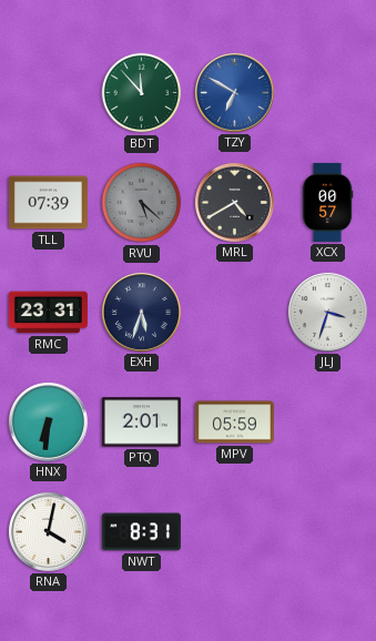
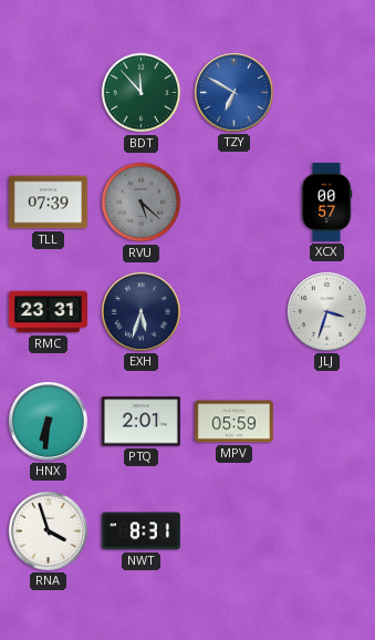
MRL: 4:40 -> none (234, 202)
RNA: 4:02 -> 3:57 (48, 530)
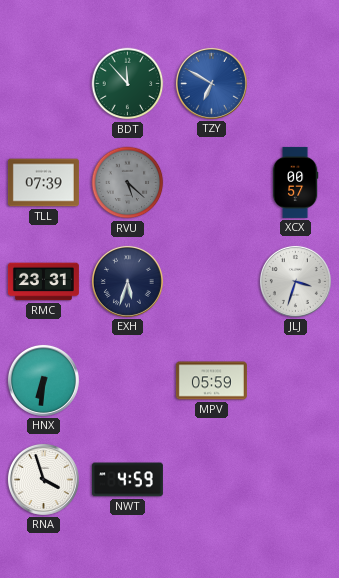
PTQ: 2:01 -> none (140, 422)
NWT: 8:31 -> 4:59 (127, 480)
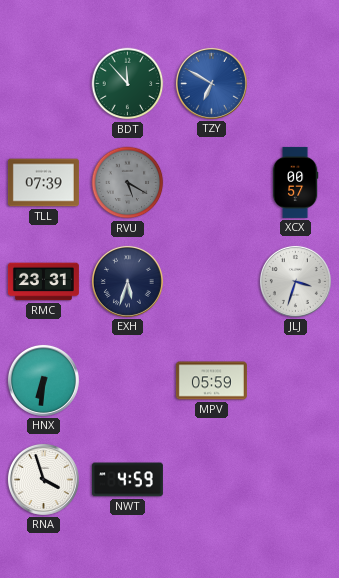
RVU: 5:22 -> 5:20 (128, 183)
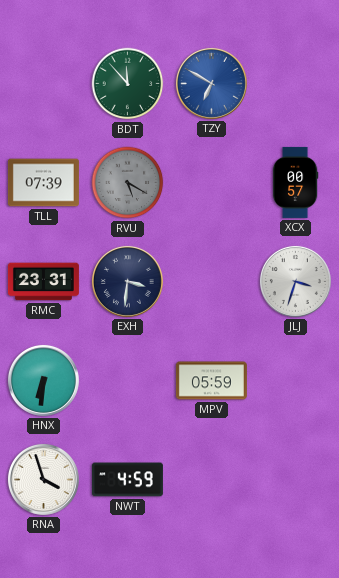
EXH: 5:33 -> 3:31 (127, 281)
